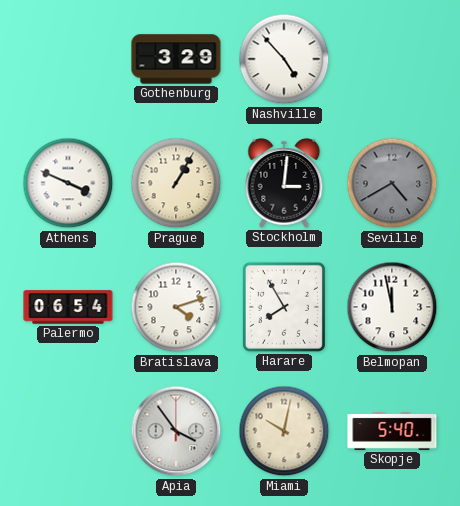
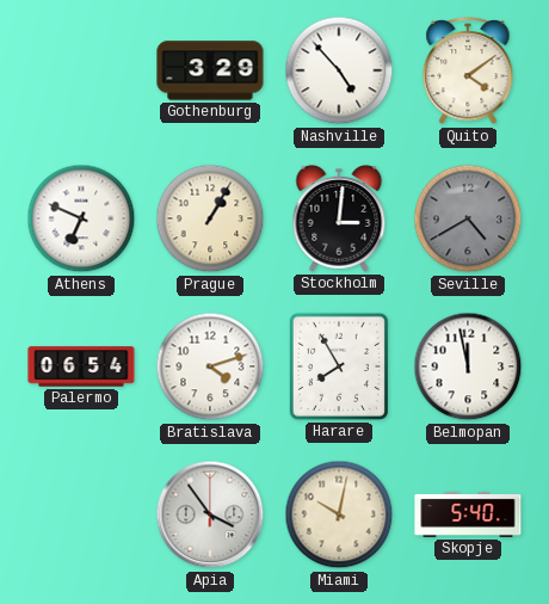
Quito: none -> 4:09 (468, 72)
Athens: 3:49 -> 6:49 (81, 218)
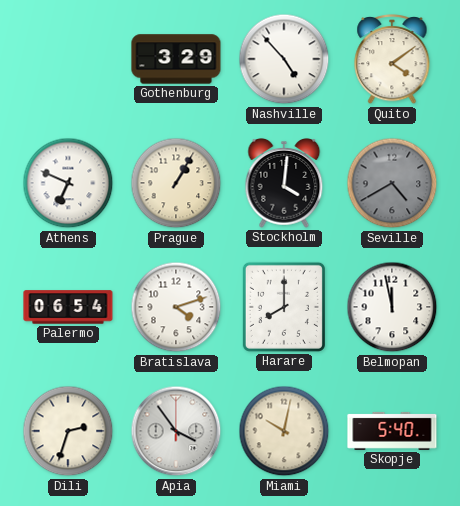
Stockholm: 3:01 -> 4:01 (284, 184)
Harare: 7:55 -> 8:00 (284, 307)
Dili: none -> 2:33 (68, 431)
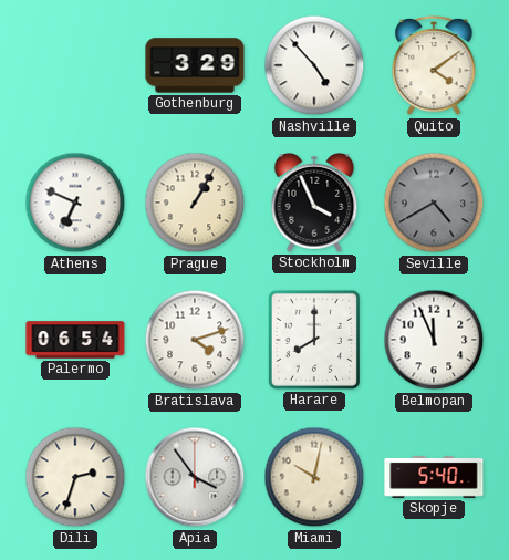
Stockholm: 4:01 -> 3:56 (314, 204)
Belmopan: 11:58 -> 11:56 (434, 340)
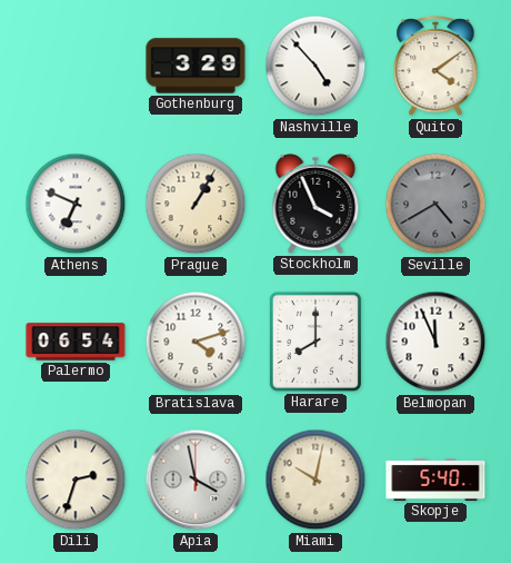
Apia: 3:54 -> 3:58 (196, 480)
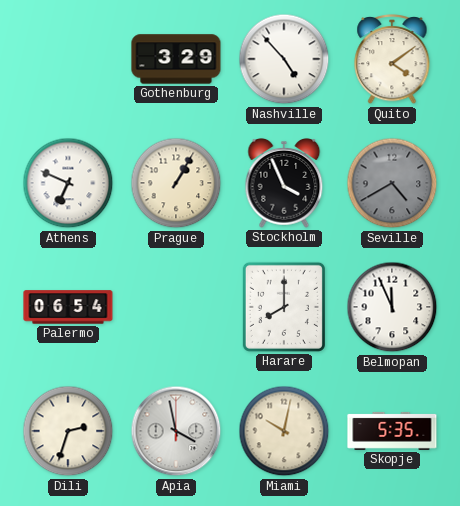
Bratislava: 4:12 -> none (196, 342)
Skopje: 5:40 -> 5:35 (392, 431)
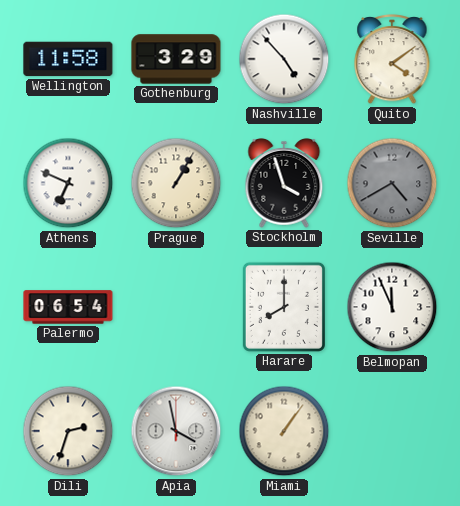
Wellington: none -> 11:58 (68, 59)
Stockholm: 3:56 -> 3:57 (284, 184)
Miami: 10:02 -> 1:06 (284, 431)
Skopje: 5:35 -> none (392, 431)
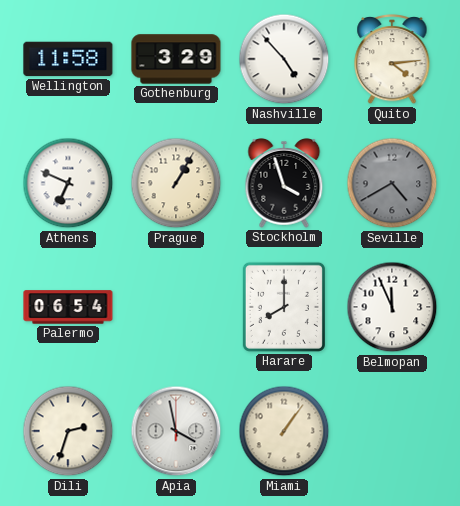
Quito: 4:09 -> 4:14 (392, 60)
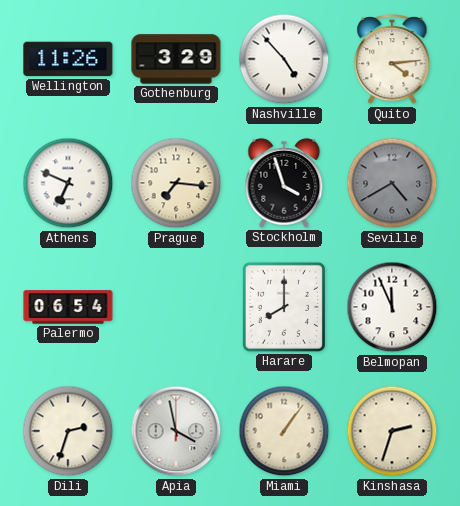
Wellington: 11:58 -> 11:26 (68, 59)
Prague: 1:05 -> 7:16 (176, 183)
Kinshasa: none -> 2:33 (392, 431)
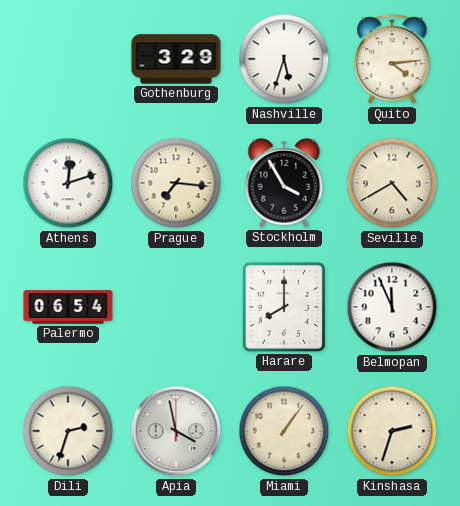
Wellington: 11:26 -> none (68, 59)
Nashville: 4:53 -> 5:33 (284, 59)
Athens: 6:49 -> 12:12 (68, 183)
Stockholm: 3:57 -> 3:55 (284, 184)
Seville dial: grey -> cream (392, 183)
